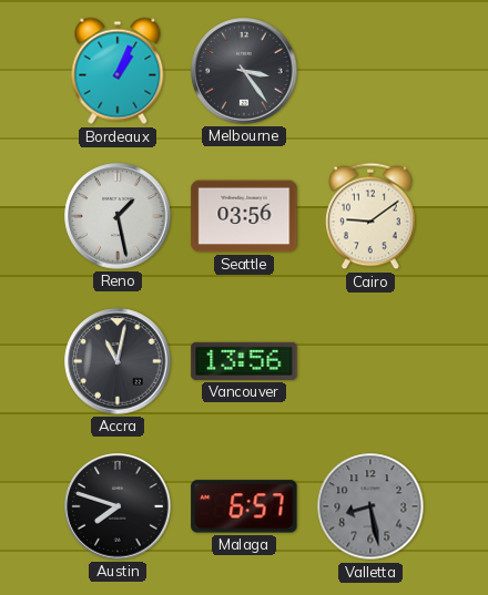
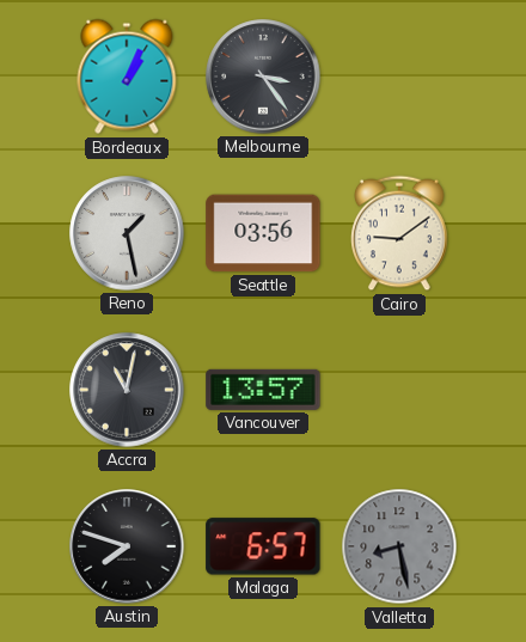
Vancouver: 13:56 -> 13:57 (263, 390)
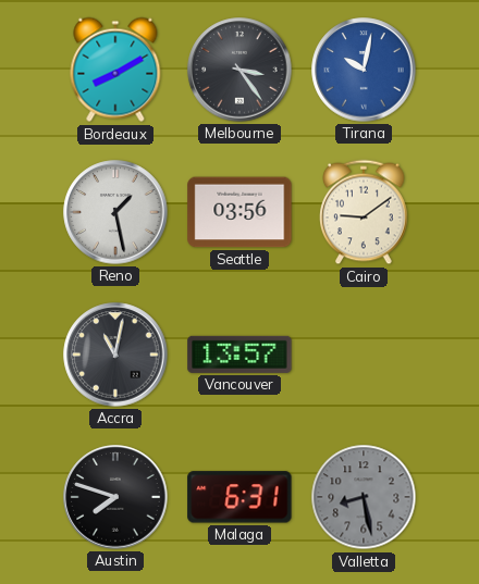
Bordeaux: 1:04 -> 8:10 (115, 70)
Tirana: none -> 10:02 (364, 70)
Malaga: 6:57 -> 6:31 (239, 497)
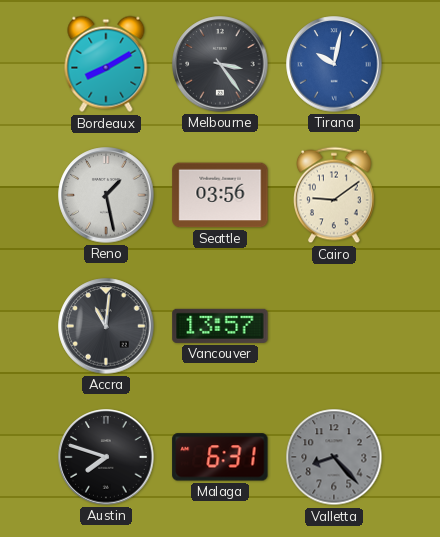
Accra: 11:02 -> 11:01 (106, 326)
Valletta: 8:28 -> 8:23 (334, 457)
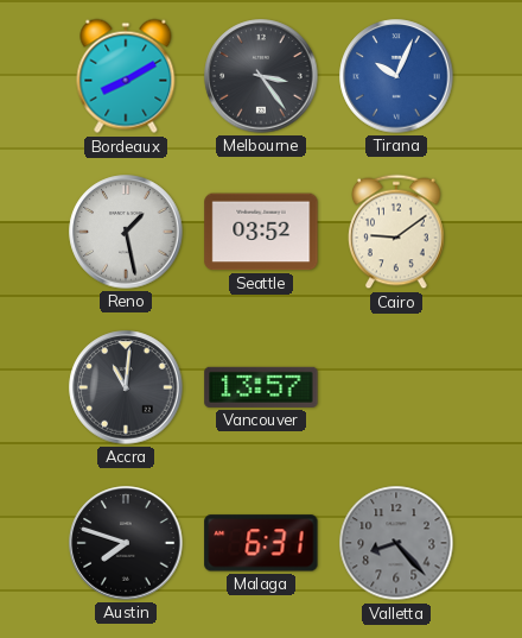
Tirana: 10:02 -> 10:04 (396, 76)
Seattle: 03:56 -> 03:52 (261, 232)
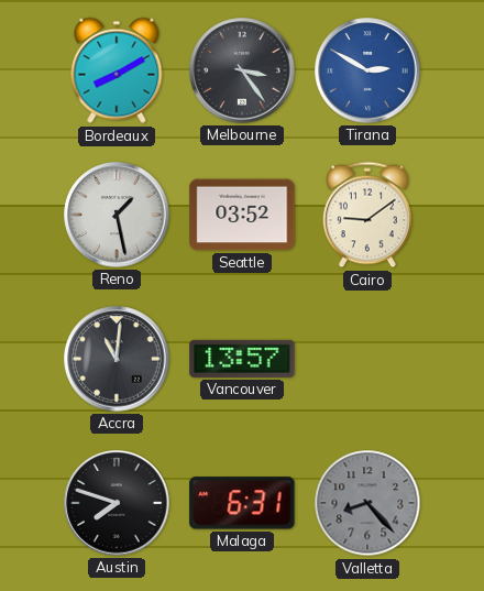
Tirana: 10:04 -> 2:50 (367, 70)
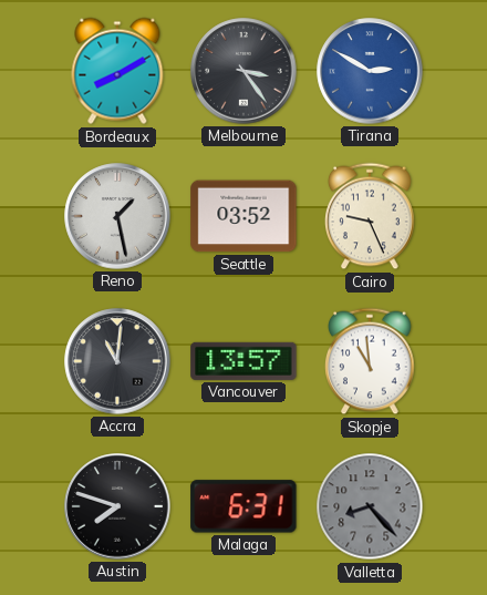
Cairo: 9:09 -> 9:26 (370, 216)
Skopje: none -> 10:59 (370, 361)
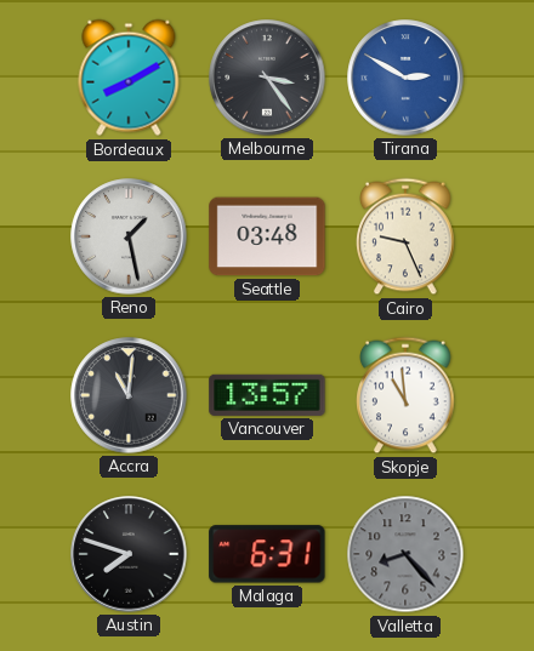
Seattle: 03:52 -> 03:48 (267, 236)
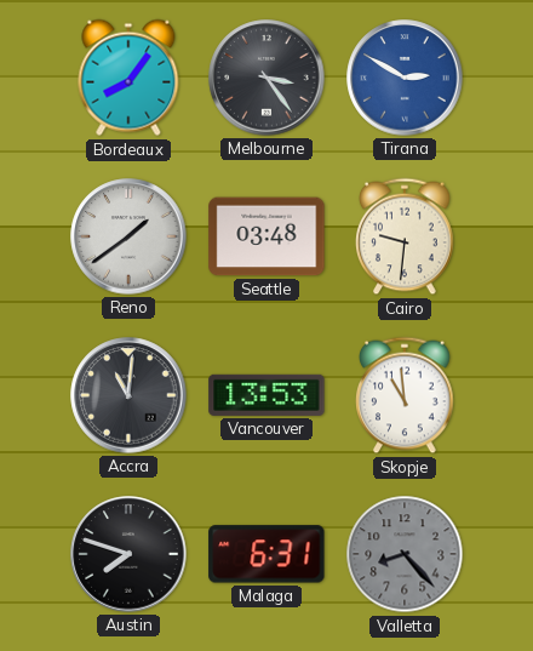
Bordeaux: 8:10 -> 8:06 (128, 78)
Reno: 1:28 -> 1:39 (128, 236)
Cairo: 9:26 -> 9:31 (405, 236)
Vancouver: 13:57 -> 13:53 (266, 395)
